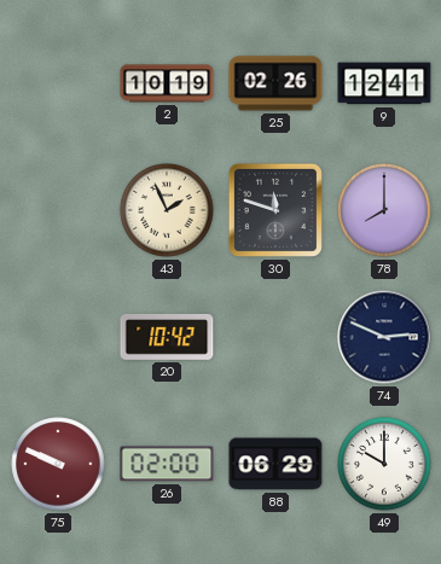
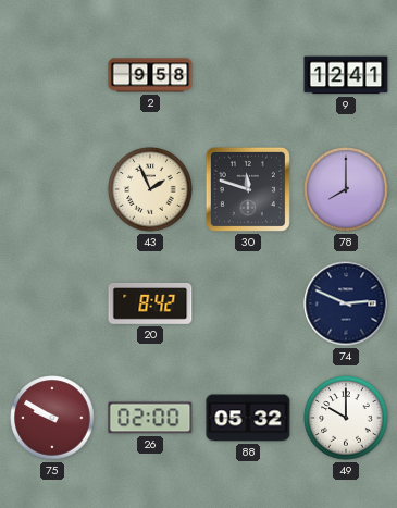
2: 10:19 -> 9:58 (150, 75)
25: 02:26 -> none (275, 83)
20: 10:42 -> 8:42 (150, 303)
75: 9:49 -> 9:50 (52, 418)
88: 06:29 -> 05:32 (248, 418)
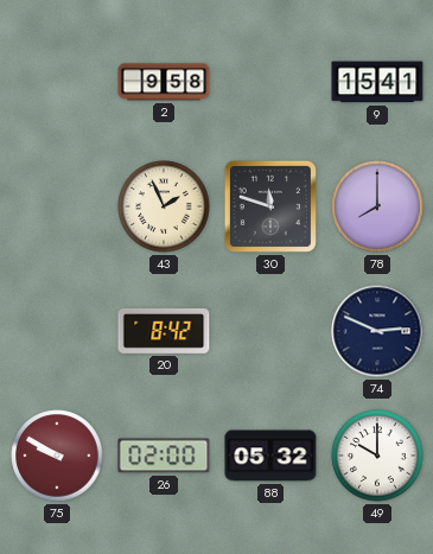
9: 12:41 -> 15:41 (377, 82)
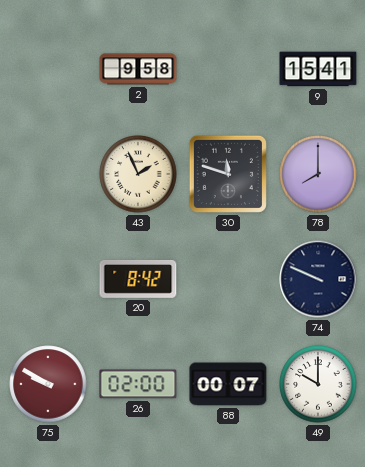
74: 2:49 -> 9:49 (318, 279)
88: 05:32 -> 00:07 (228, 384)
